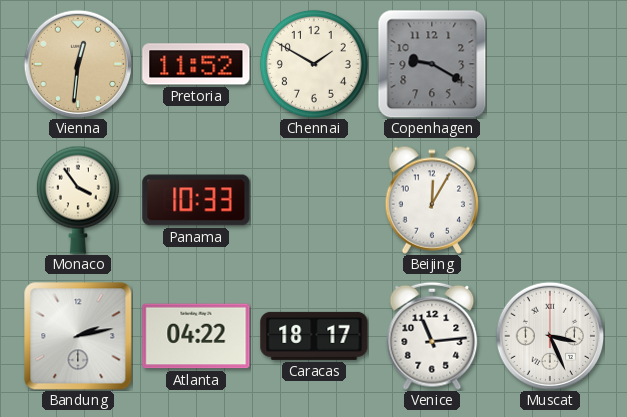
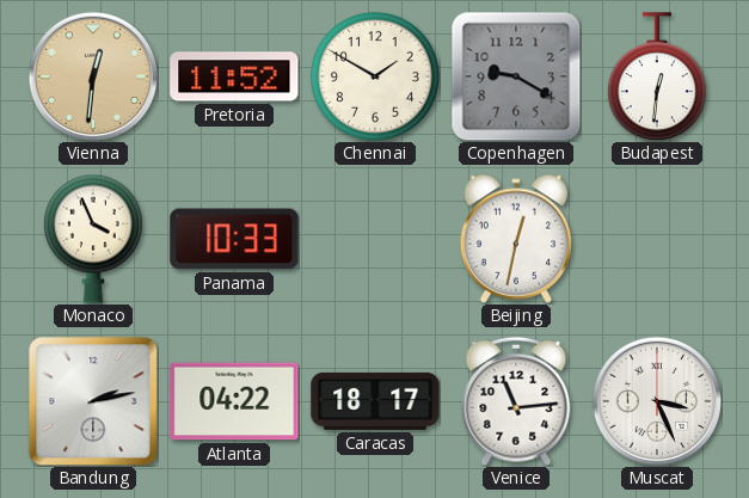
Budapest: none -> 12:31 (657, 76)
Monaco: 3:54 -> 3:56 (93, 239)
Beijing: 12:05 -> 12:32 (515, 239)
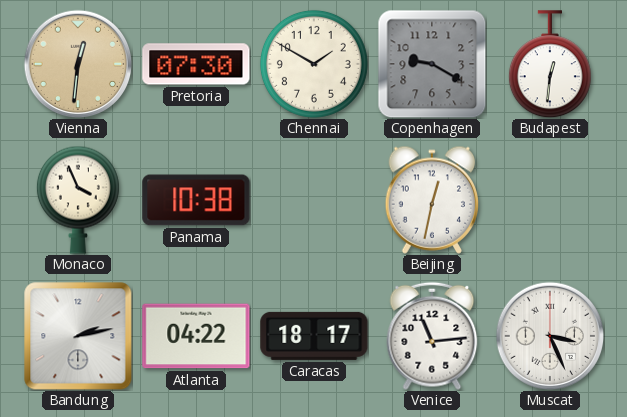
Pretoria: 11:52 -> 07:30 (196, 64)
Panama: 10:33 -> 10:38 (196, 200)
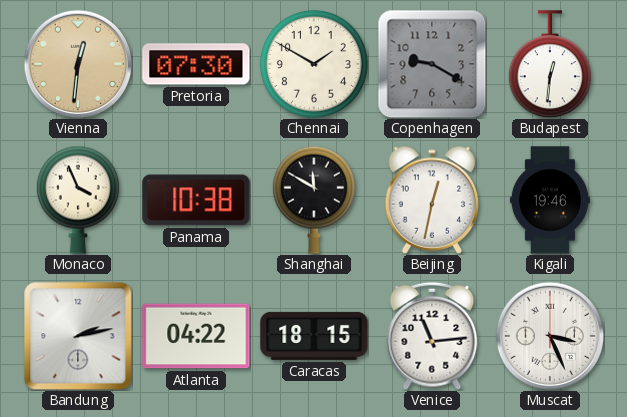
Shanghai: none -> 11:50 (314, 200)
Kigali: none -> 19:46 (550, 200)
Caracas: 18:17 -> 18:15 (314, 336)
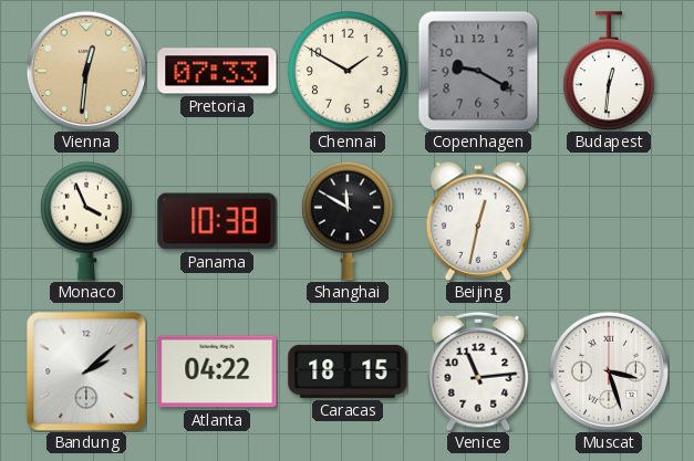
Pretoria: 07:30 -> 07:33 (217, 71)
Kigali: 19:46 -> none (550, 200)
Bandung: 2:13 -> 2:08 (86, 371)
Muscat: 3:26 -> 3:27 (609, 371)
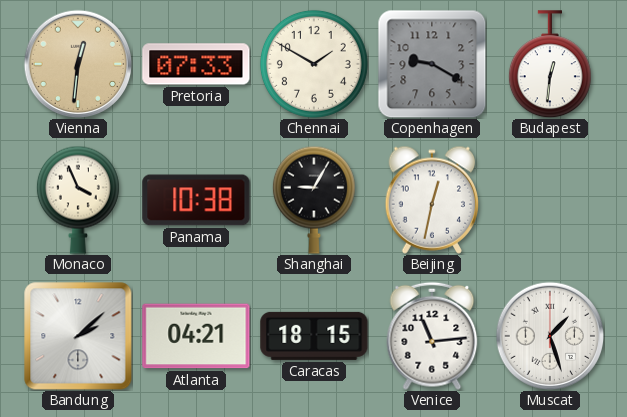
Shanghai: 11:50 -> 9:05 (314, 200)
Atlanta: 04:22 -> 04:21 (196, 336)
Muscat: 3:27 -> 1:27 (550, 336)
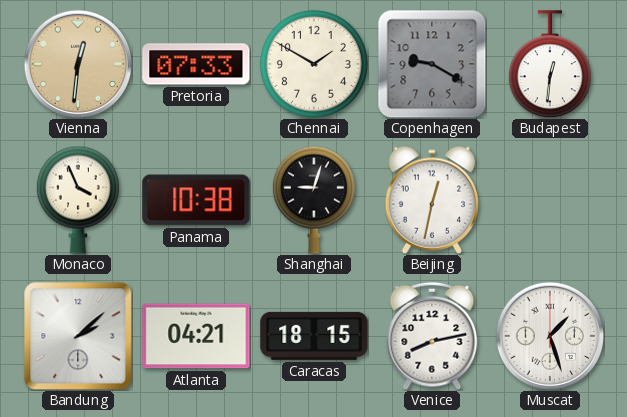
Shanghai: 9:05 -> 9:03 (314, 200)
Venice: 11:14 -> 8:13 (432, 336)
